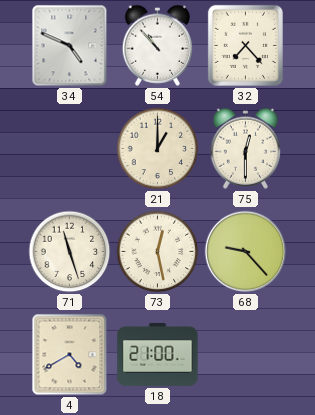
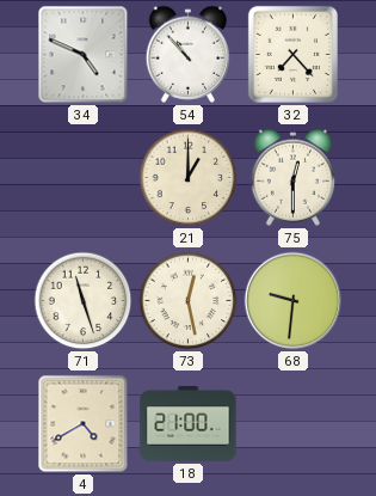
68: 9:23 -> 9:31 (294, 301)
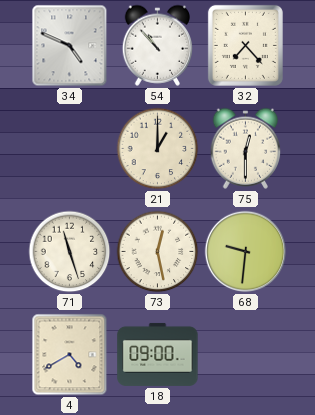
18: 21:00 -> 09:00 (158, 354)
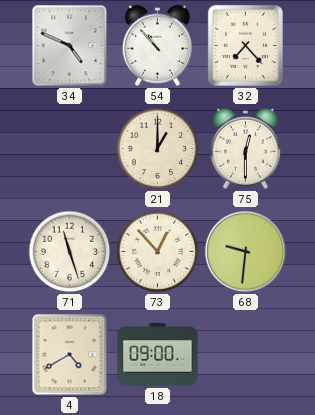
73: 12:28 -> 12:53 (158, 252)
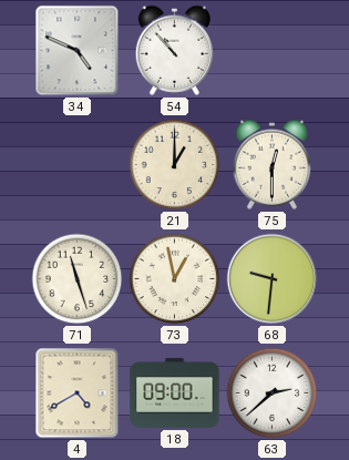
32: 7:23 -> none (245, 45)
73: 12:53 -> 12:58 (175, 279)
63: none -> 2:38 (273, 393)
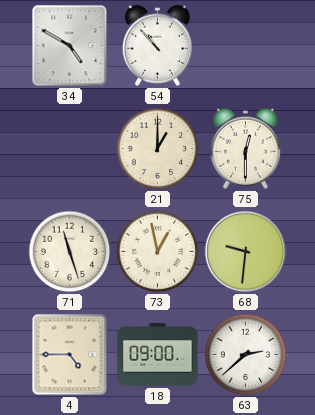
34: 4:49 -> 4:50 (70, 46)
4: 4:40 -> 4:45 (70, 355)
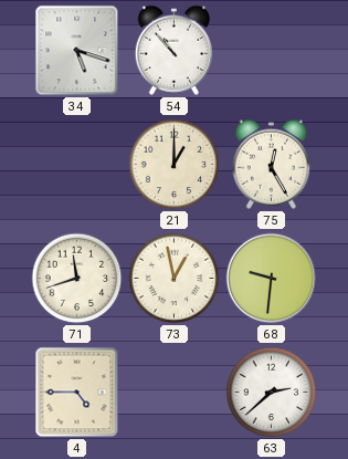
34: 4:50 -> 5:18 (77, 51)
75: 12:30 -> 12:25 (272, 164)
71: 11:27 -> 11:42 (77, 279)
18: 09:00 -> none (158, 354)
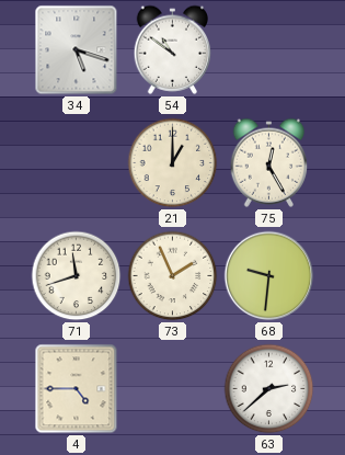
54: 10:53 -> 10:51 (173, 49)
73: 12:58 -> 1:56 (173, 276)
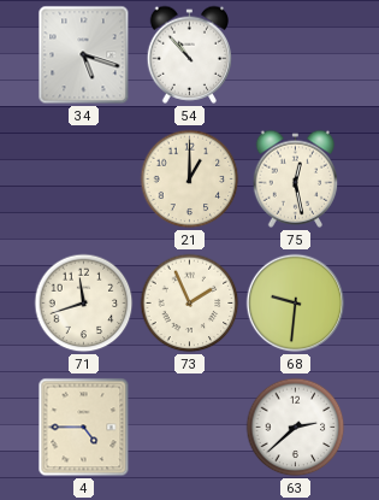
54: 10:51 -> 10:53 (190, 54)
75: 12:25 -> 12:28 (296, 178)
